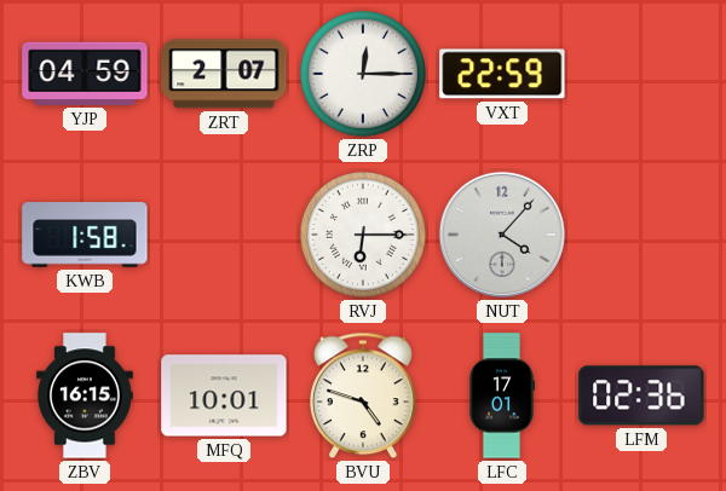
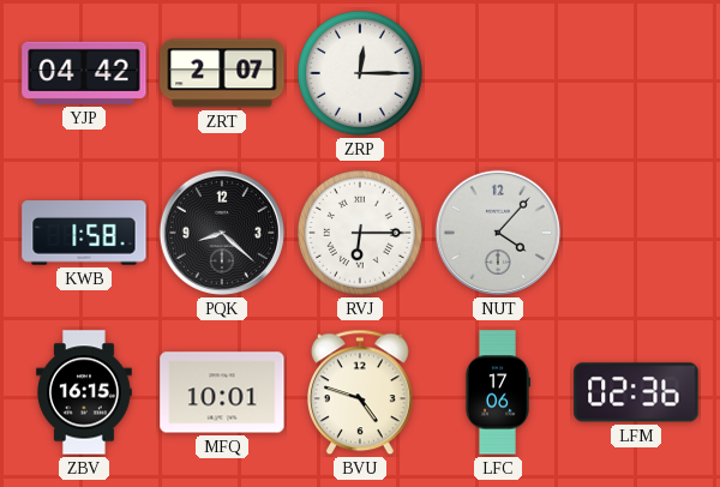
YJP: 04:59 -> 04:42 (84, 73)
VXT: 22:59 -> none (502, 74)
PQK: none -> 8:22 (222, 233)
LFC: 17:01 -> 17:06 (498, 392)
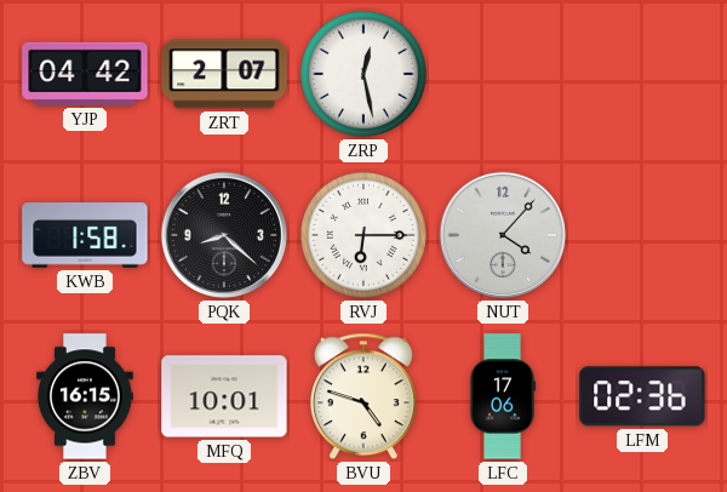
ZRP: 12:15 -> 12:28 (363, 74)
